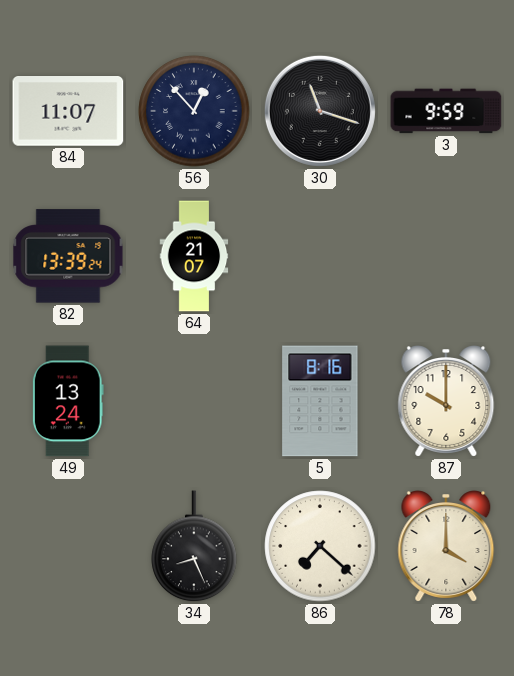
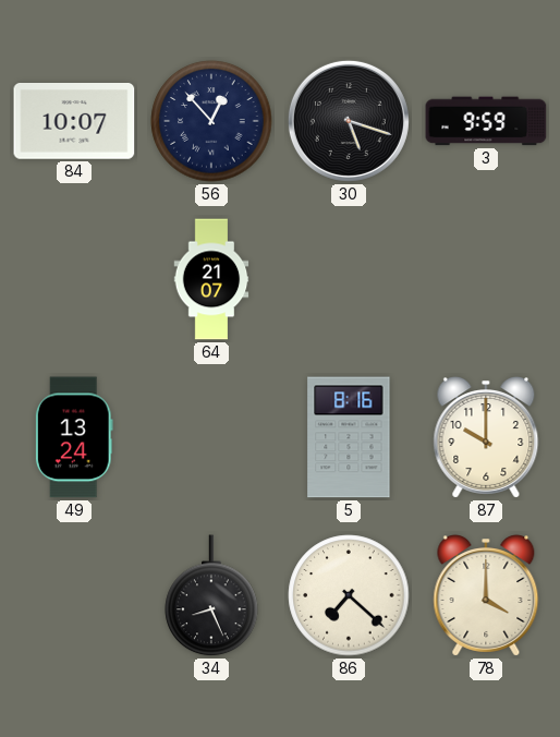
84: 11:07 -> 10:07 (74, 122)
30: 11:18 -> 5:18 (349, 121)
82: 13:39 -> none (68, 256)
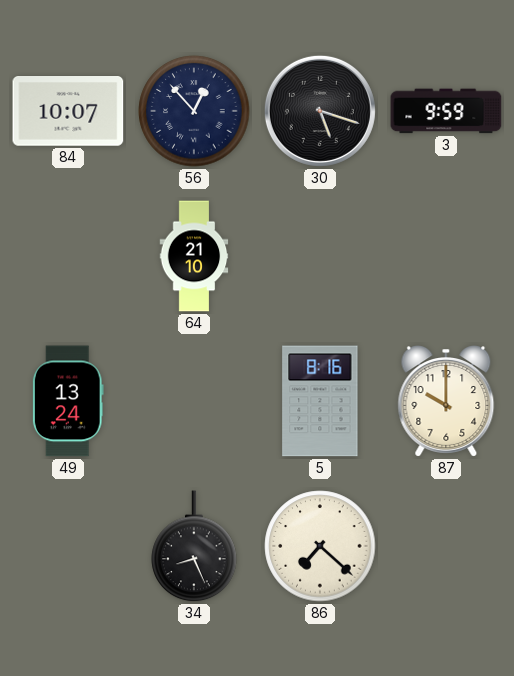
64: 21:07 -> 21:10 (194, 256)
78: 4:00 -> none (486, 595)
